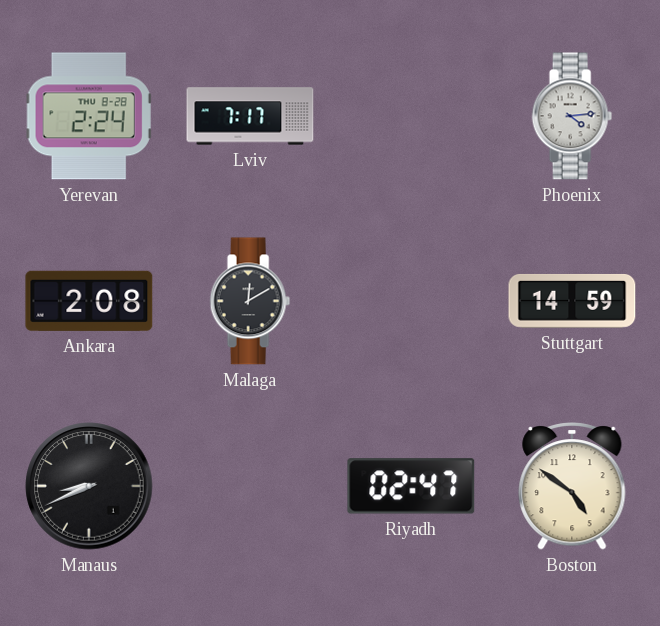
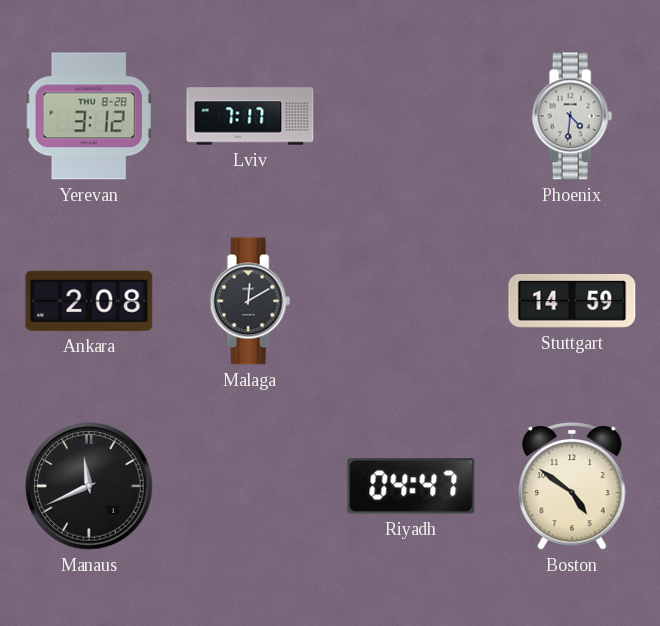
Yerevan: 2:24 -> 3:12 (89, 116)
Phoenix: 4:14 -> 4:31 (572, 116)
Manaus: 8:41 -> 11:41 (89, 486)
Riyadh: 02:47 -> 04:47 (411, 486)
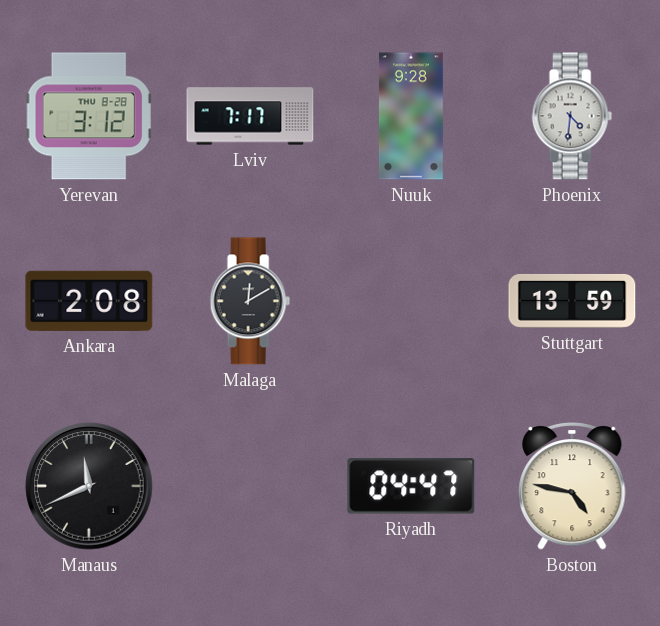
Nuuk: none -> 9:28 (411, 116)
Stuttgart: 14:59 -> 13:59 (572, 301)
Boston: 4:51 -> 4:47 (572, 487)
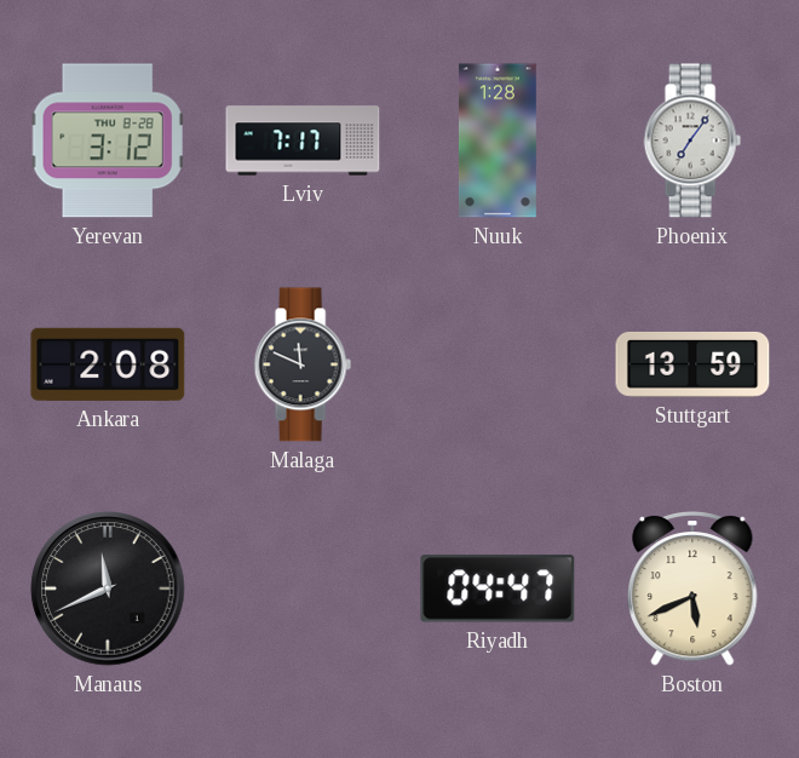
Nuuk: 9:28 -> 1:28 (498, 140)
Phoenix: 4:31 -> 7:06 (692, 140)
Malaga: 12:10 -> 11:49 (303, 364)
Boston: 4:47 -> 5:41 (692, 590)
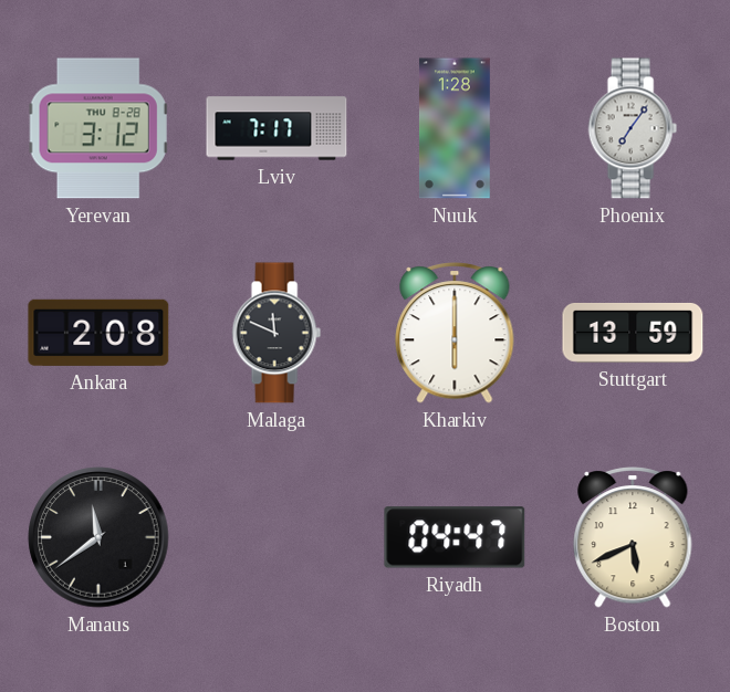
Kharkiv: none -> 6:00 (455, 334)
Manaus: 11:41 -> 11:39 (98, 537)
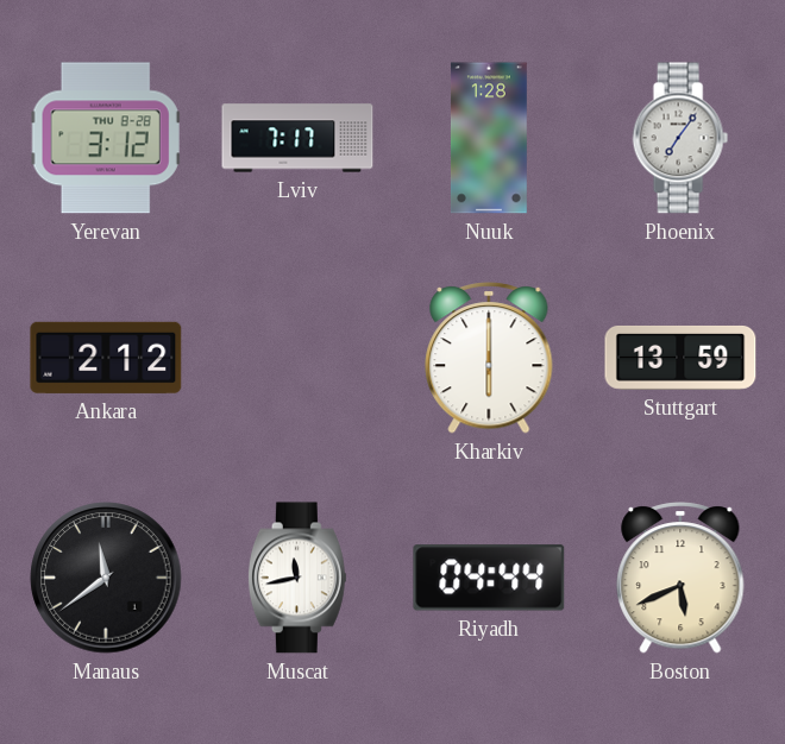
Ankara: 2:08 -> 2:12 (106, 358)
Malaga: 11:49 -> none (277, 333)
Muscat: none -> 11:43 (297, 578)
Riyadh: 04:47 -> 04:44 (489, 578)
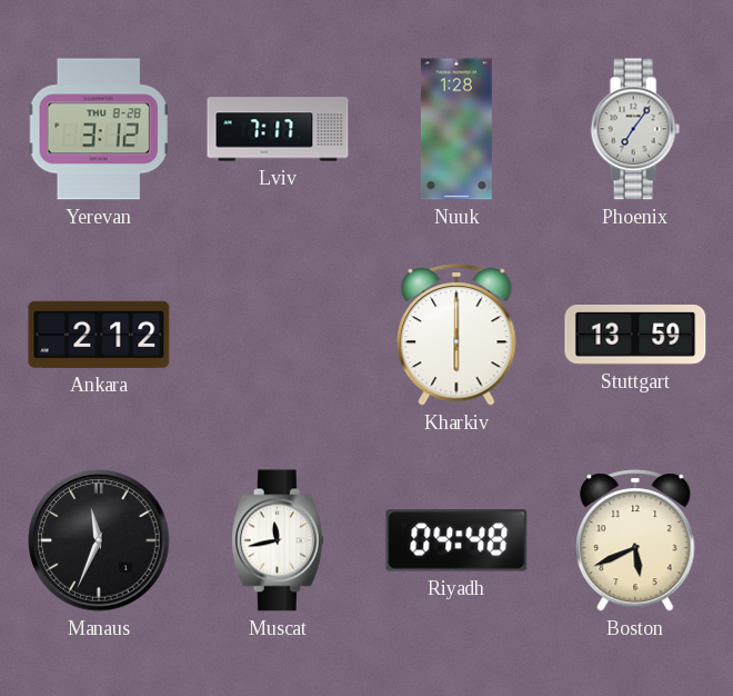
Manaus: 11:39 -> 11:34 (99, 540)
Riyadh: 04:44 -> 04:48 (456, 540)
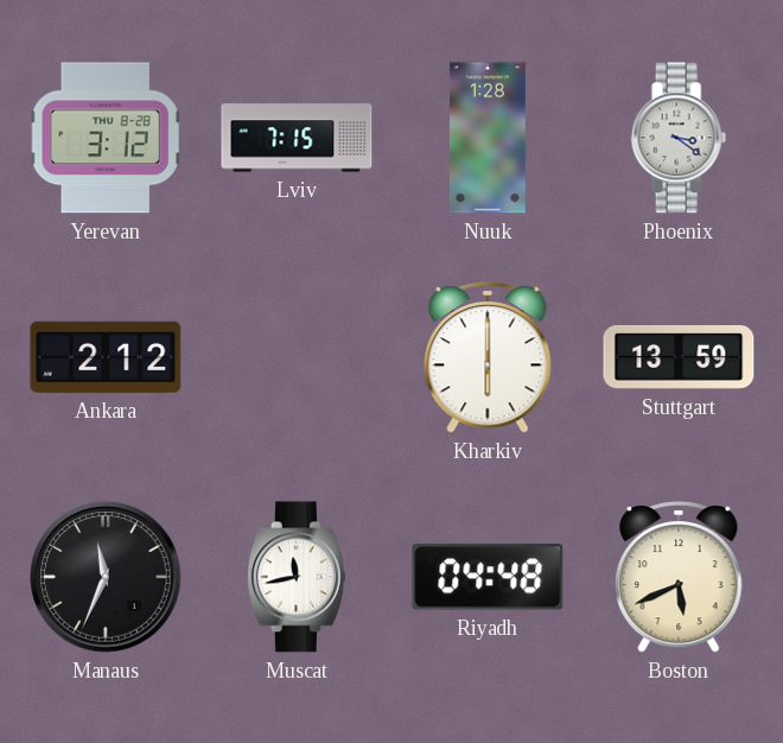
Lviv: 7:17 -> 7:15 (297, 138)
Phoenix: 7:06 -> 3:21 (679, 138)
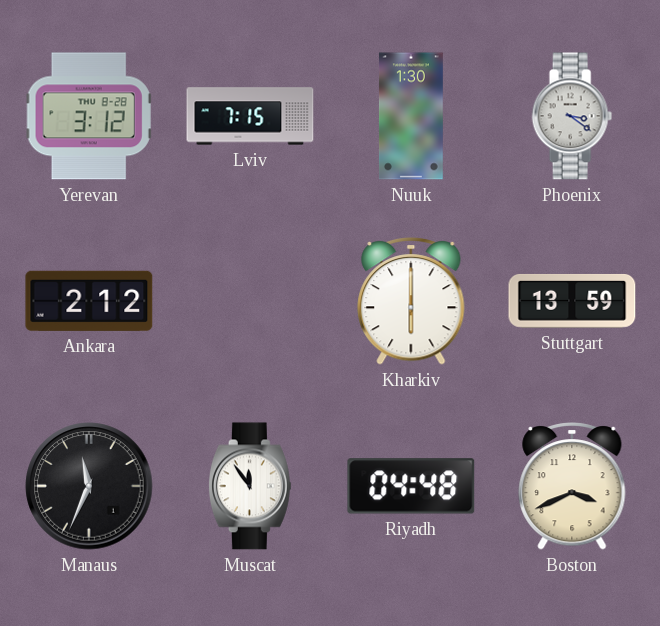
Nuuk: 1:28 -> 1:30 (411, 116)
Muscat: 11:43 -> 11:54 (250, 486)
Boston: 5:41 -> 3:41 (572, 487)
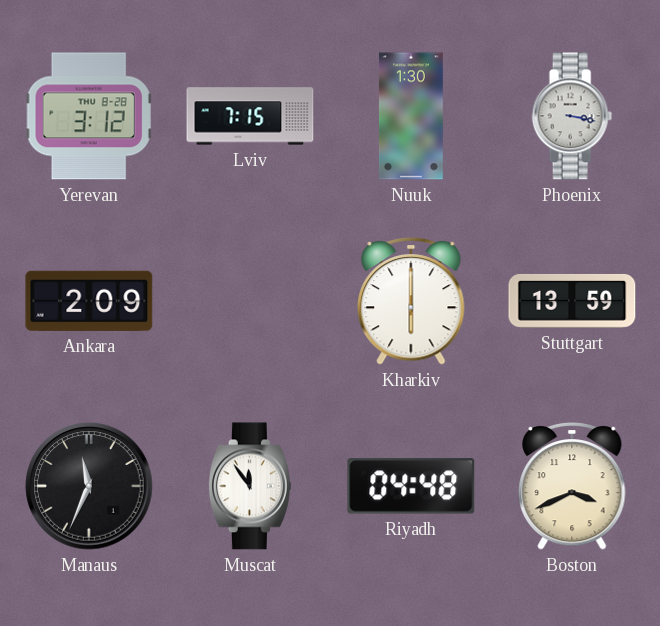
Phoenix: 3:21 -> 3:17 (572, 116)
Ankara: 2:12 -> 2:09 (89, 301)
